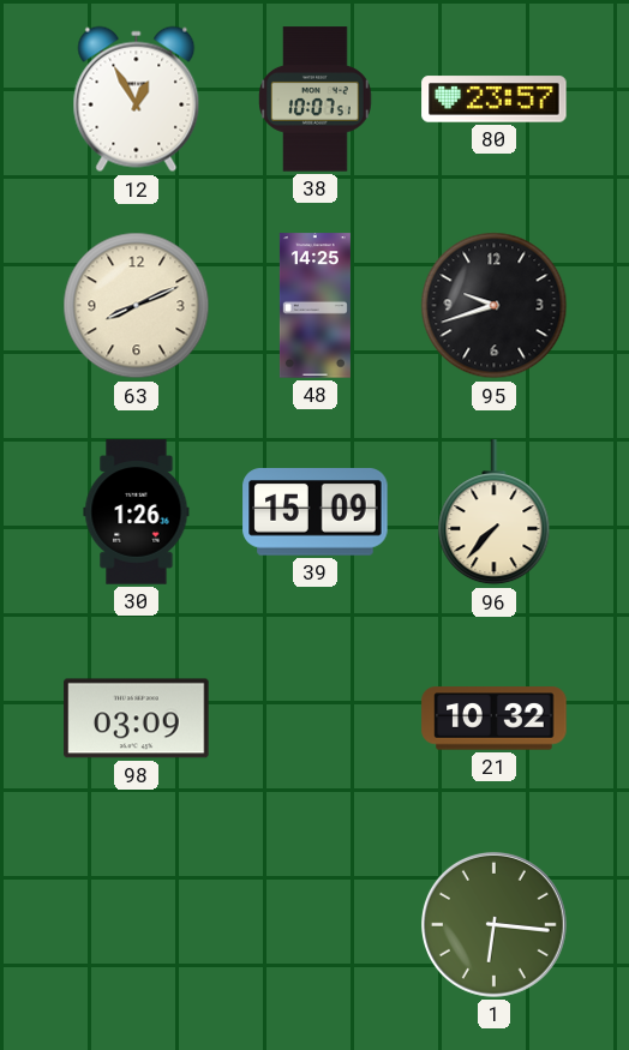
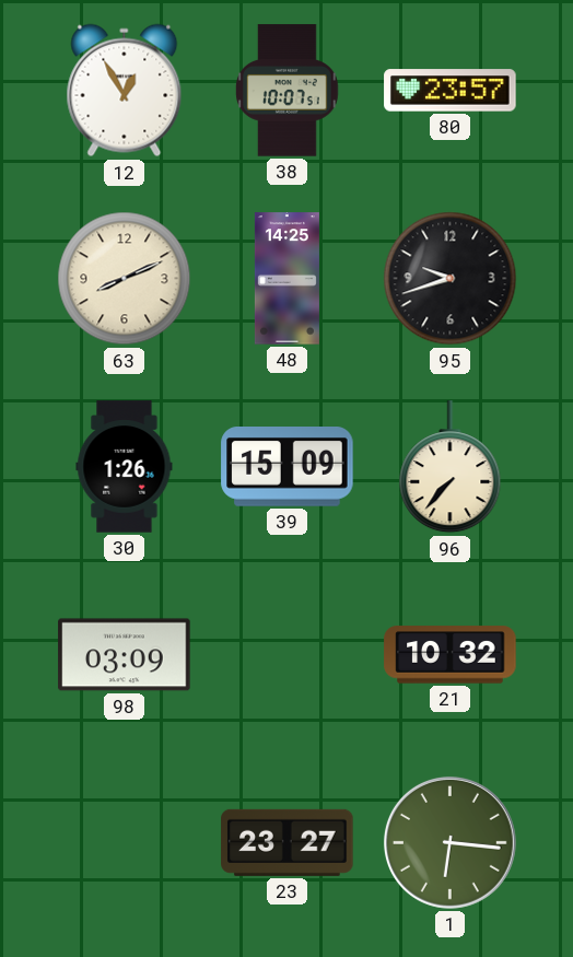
23: none -> 23:27 (288, 842)
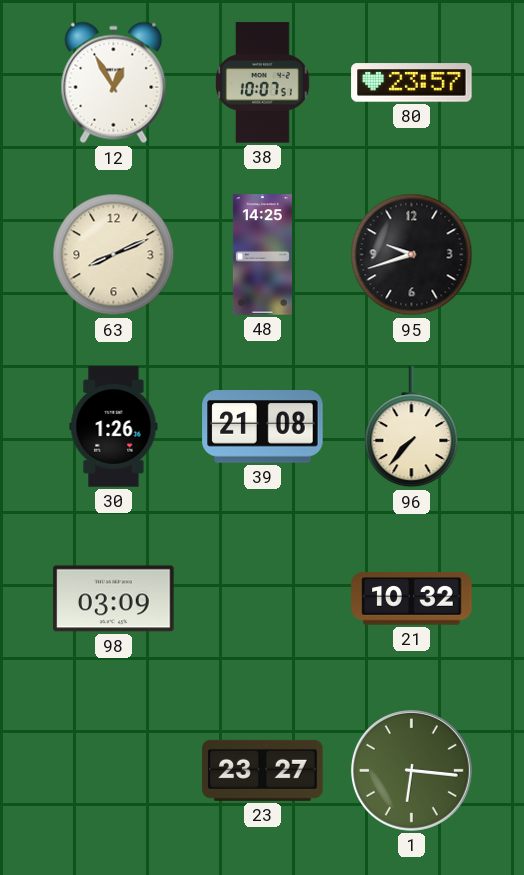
39: 15:09 -> 21:08 (263, 427)
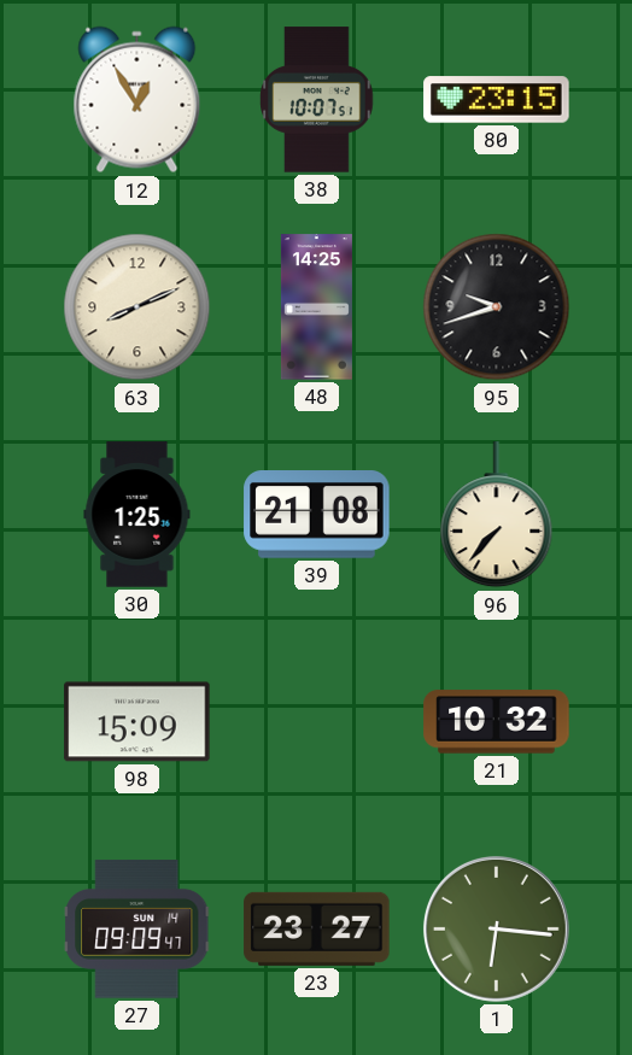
80: 23:57 -> 23:15 (497, 100)
30: 1:26 -> 1:25 (137, 515)
98: 03:09 -> 15:09 (137, 722)
27: none -> 09:09 (137, 930)
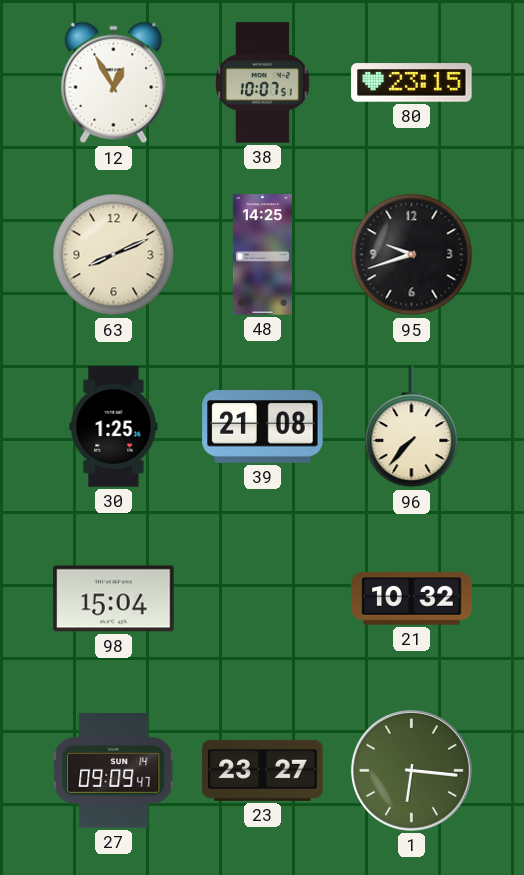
98: 15:09 -> 15:04 (114, 599)
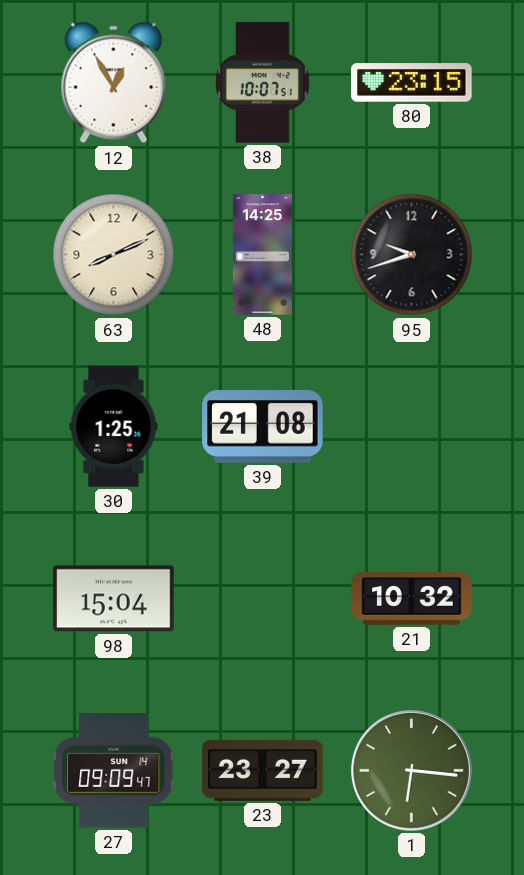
96: 7:37 -> none (412, 427)
